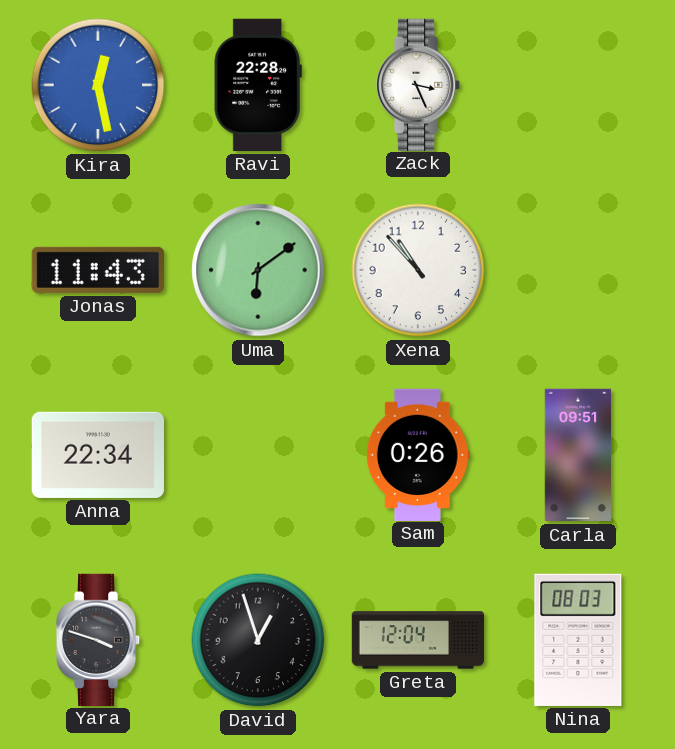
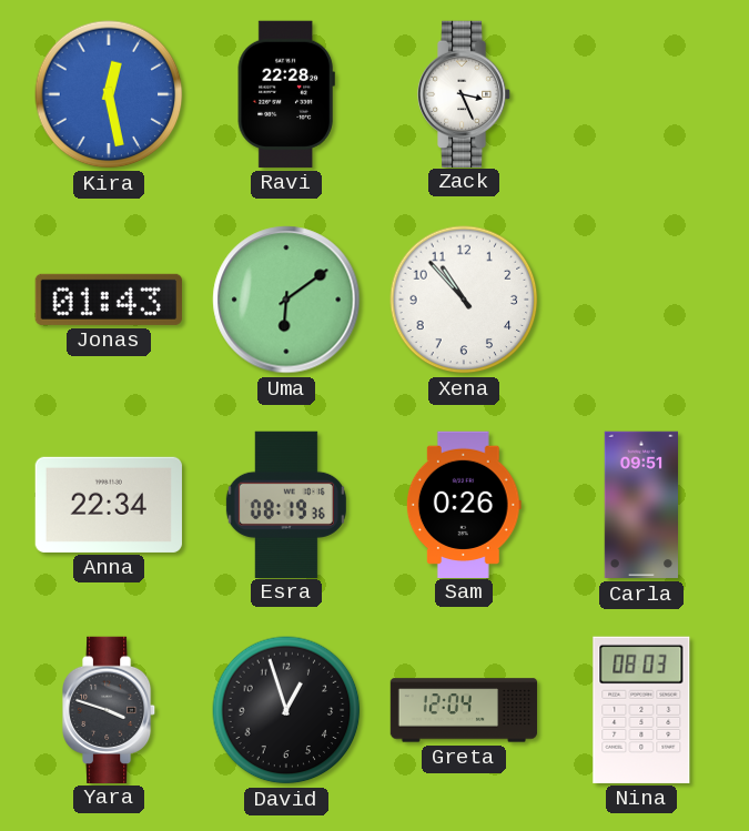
Jonas: 11:43 -> 01:43 (109, 300)
Esra: none -> 08:19 (286, 504)
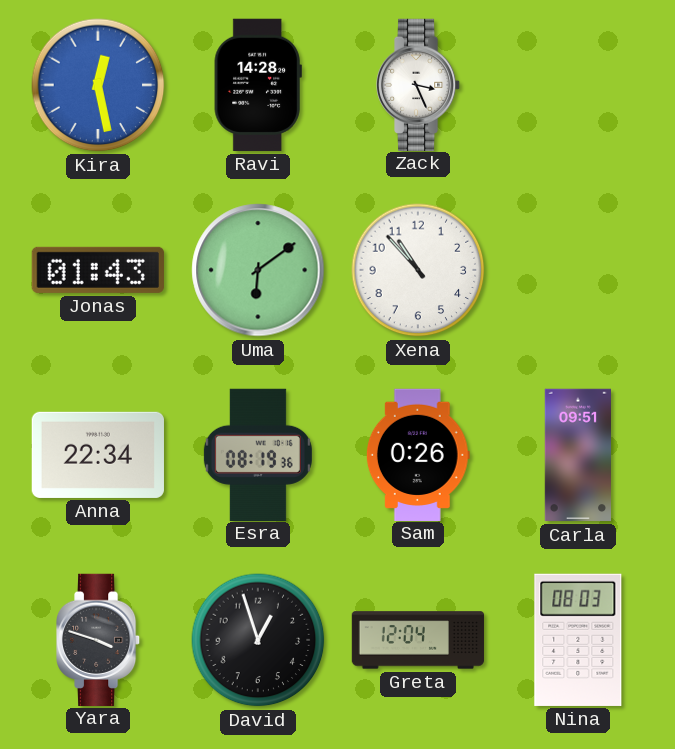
Ravi: 22:28 -> 14:28 (258, 85)
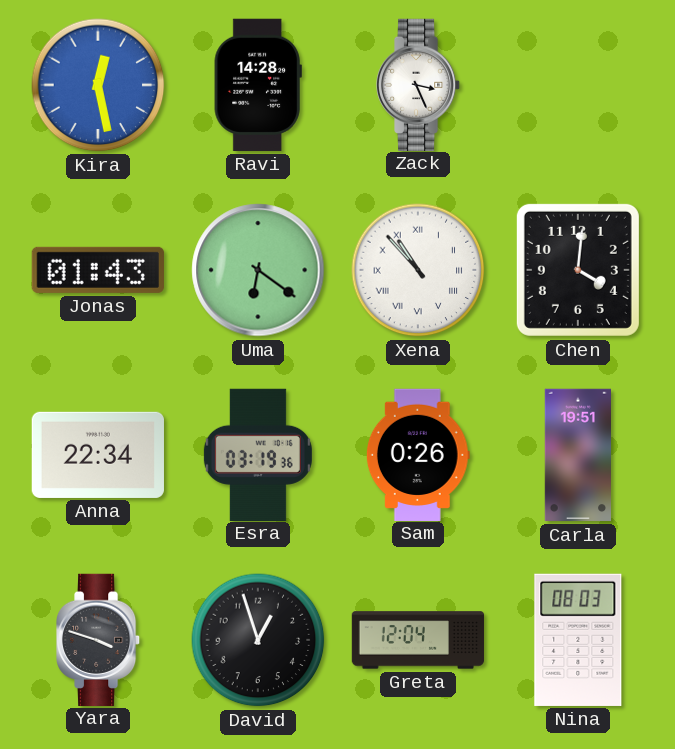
Uma: 6:09 -> 6:21 (258, 270)
Xena numerals: Arabic -> Roman (418, 270)
Chen: none -> 4:01 (578, 270)
Esra: 08:19 -> 03:19 (258, 454)
Carla: 09:51 -> 19:51 (577, 455)
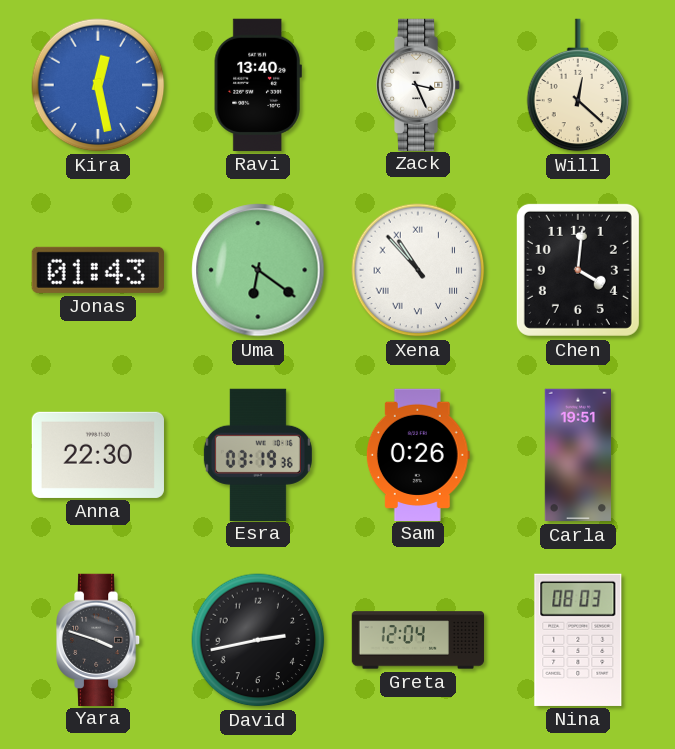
Ravi: 14:28 -> 13:40 (258, 85)
Will: none -> 12:22 (578, 85)
Anna: 22:34 -> 22:30 (98, 455)
David: 12:57 -> 2:43 (258, 640)
